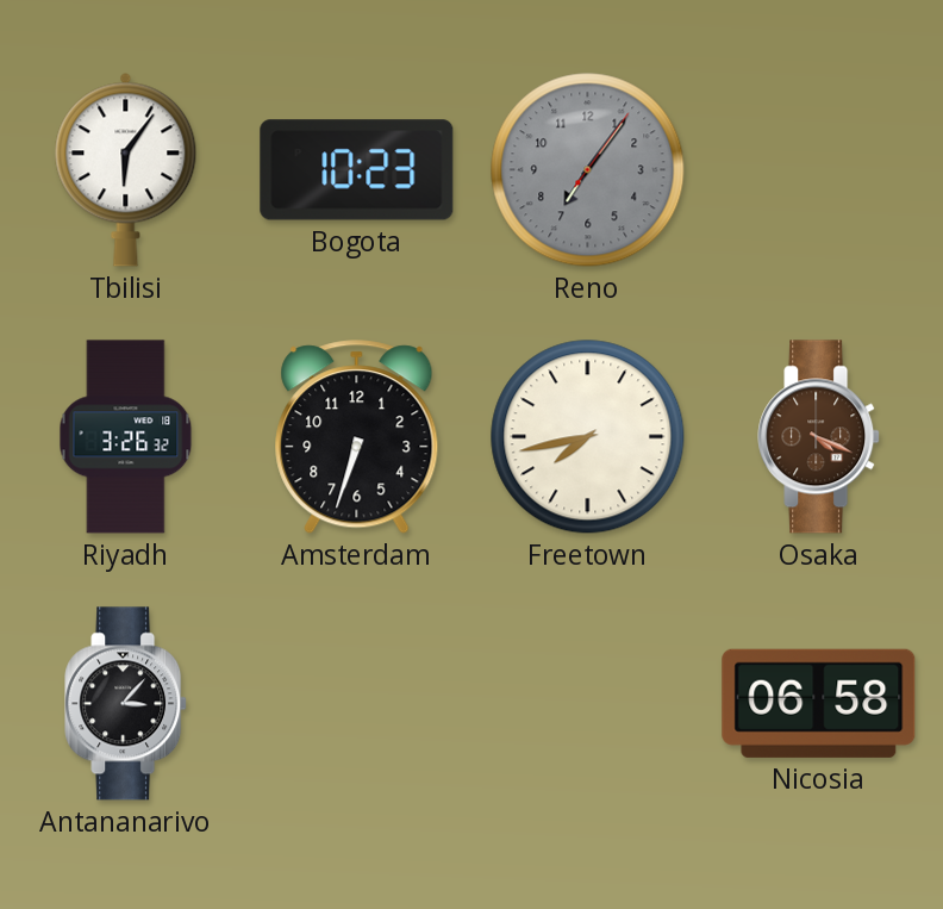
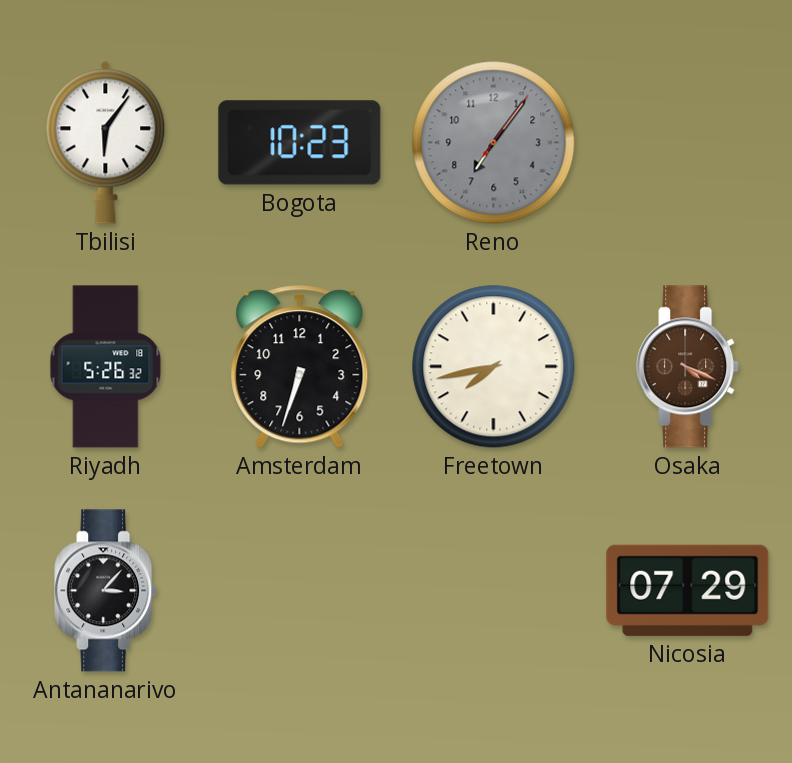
Riyadh: 3:26 -> 5:26 (106, 367)
Nicosia: 06:58 -> 07:29 (688, 590)
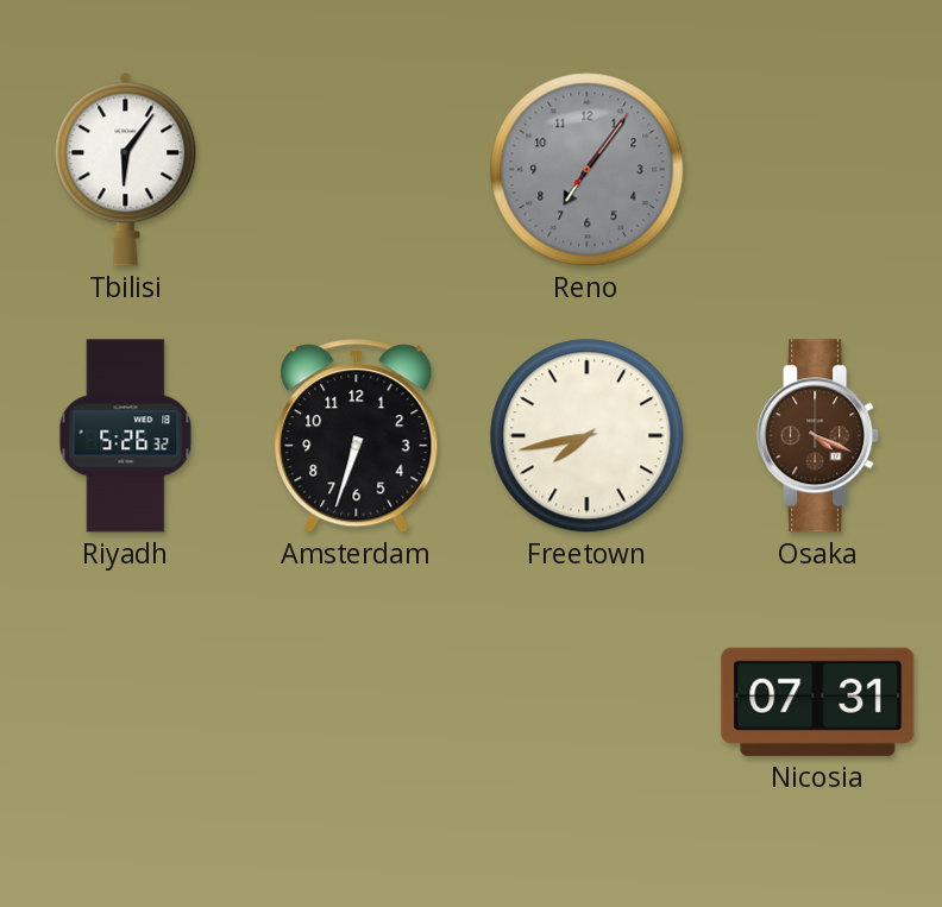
Bogota: 10:23 -> none (300, 143)
Antananarivo: 3:07 -> none (106, 591)
Nicosia: 07:29 -> 07:31 (818, 701)
